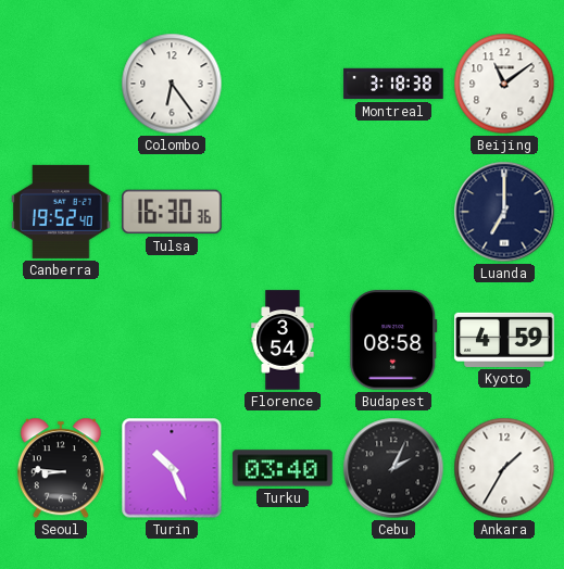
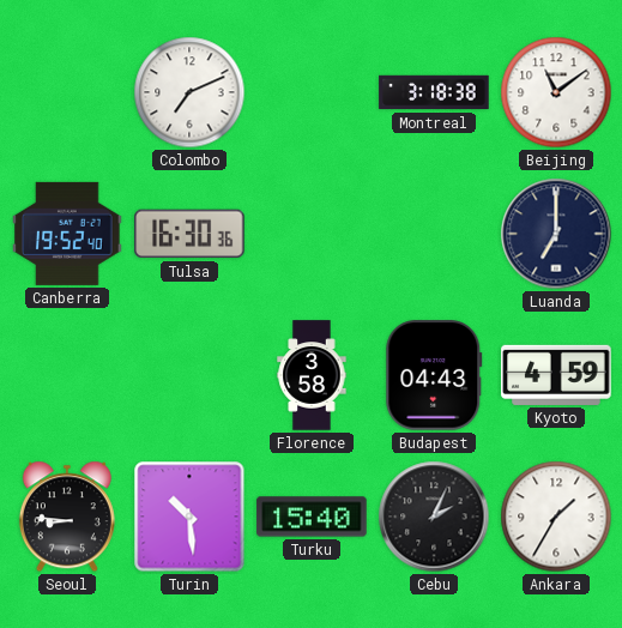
Colombo: 6:24 -> 7:11 (189, 92)
Florence: 3:54 -> 3:58 (312, 375)
Budapest: 08:58 -> 04:43 (434, 375)
Turin: 10:26 -> 10:29 (189, 517)
Turku: 03:40 -> 15:40 (312, 517)
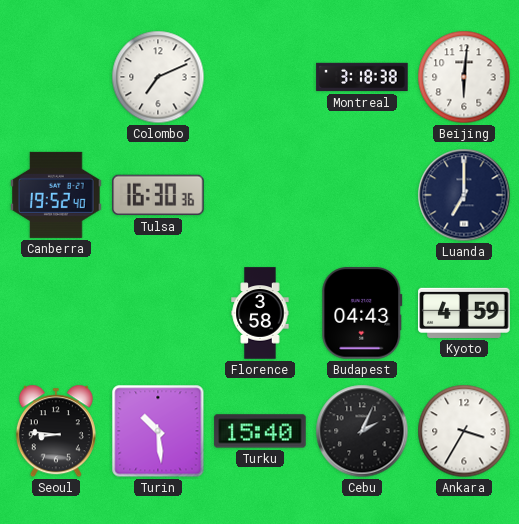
Beijing: 11:09 -> 6:01 (464, 77)
Ankara: 1:35 -> 3:35 (464, 431)
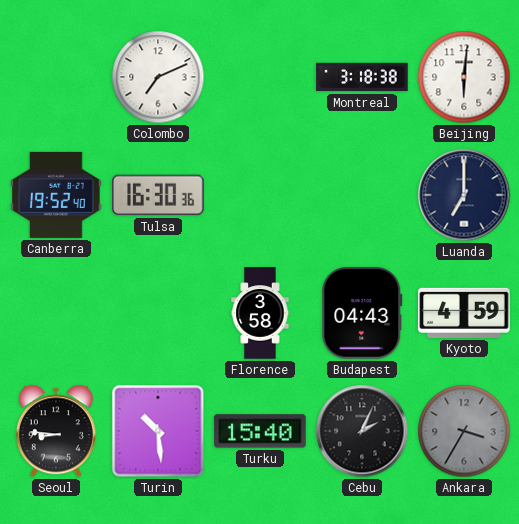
Ankara dial: white -> grey (464, 431)
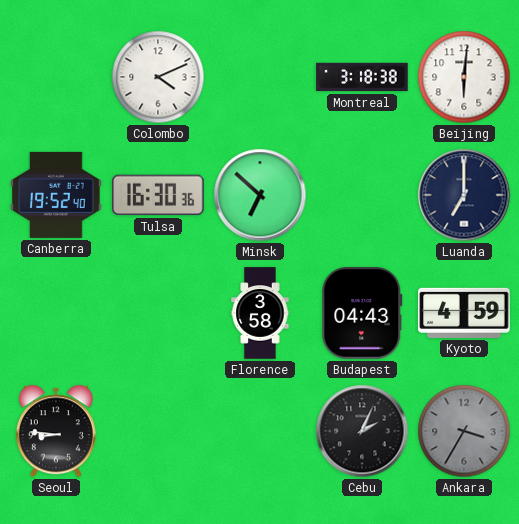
Colombo: 7:11 -> 4:11 (158, 77)
Minsk: none -> 6:52 (260, 195)
Turin: 10:29 -> none (158, 431)
Turku: 15:40 -> none (260, 431)
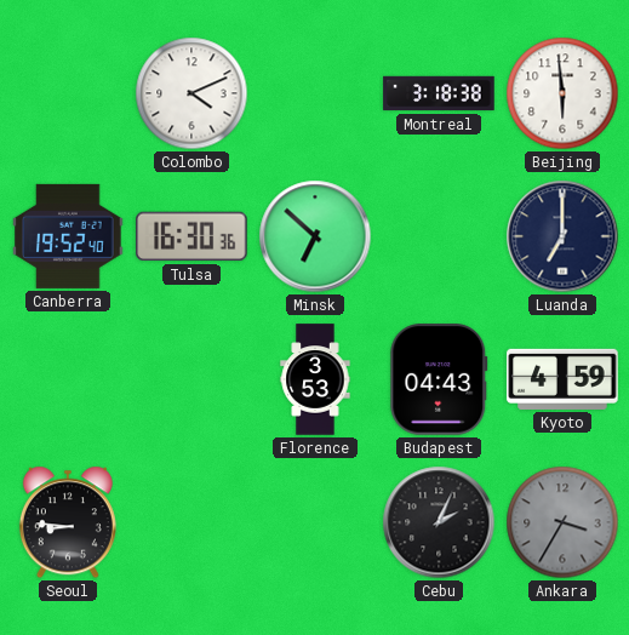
Beijing: 6:01 -> 5:59 (562, 93)
Florence: 3:58 -> 3:53 (315, 379)
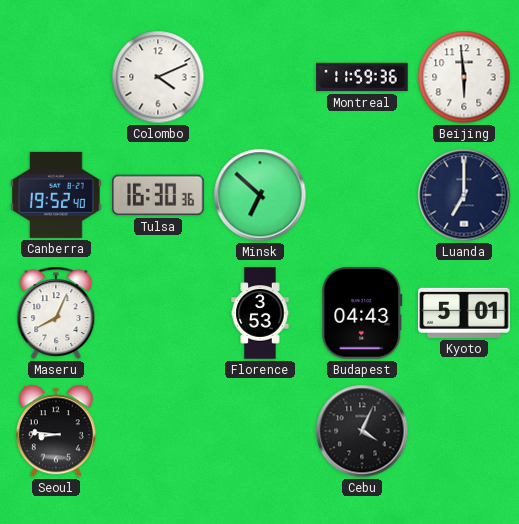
Montreal: 3:18 -> 11:59 (362, 77)
Maseru: none -> 8:04 (56, 313)
Kyoto: 4:59 -> 5:01 (464, 313)
Cebu: 2:04 -> 4:04 (362, 431)
Ankara: 3:35 -> none (562, 522)
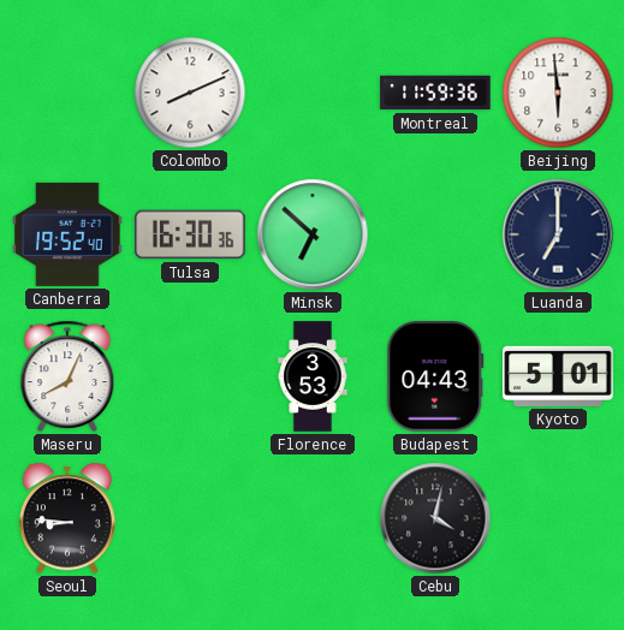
Colombo: 4:11 -> 8:11 (190, 93)
Cebu: 4:04 -> 4:02 (435, 518)
